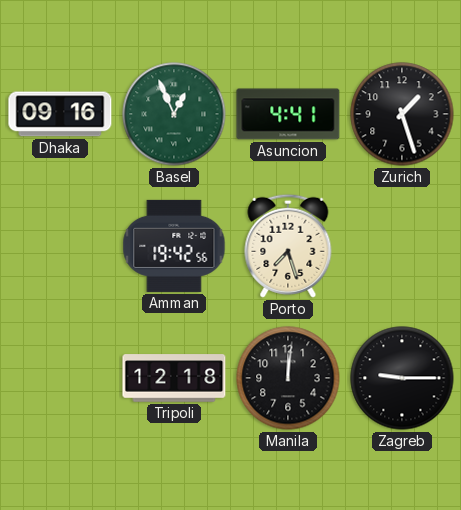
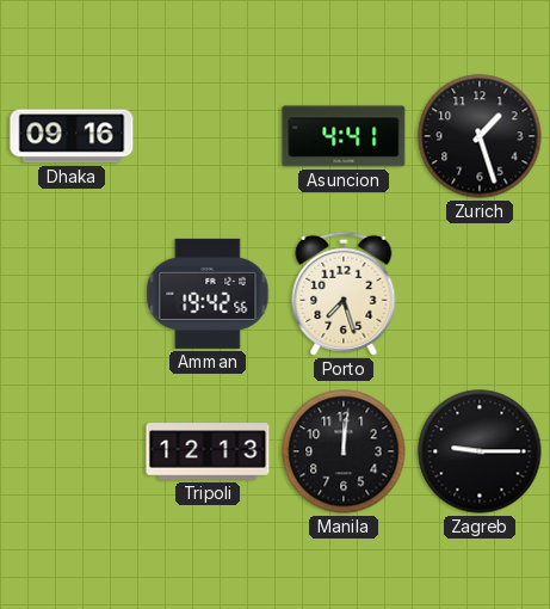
Basel: 12:56 -> none (174, 114)
Tripoli: 12:18 -> 12:13 (208, 451)
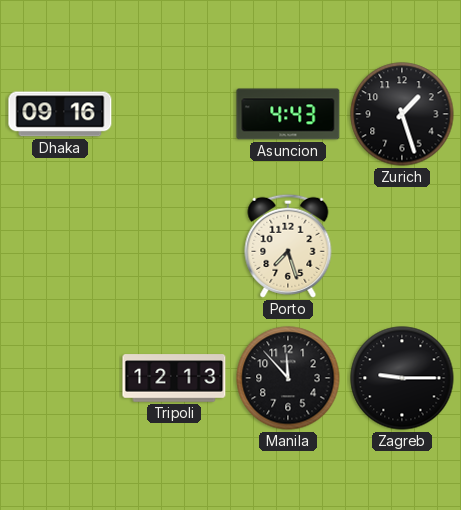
Asuncion: 4:41 -> 4:43 (288, 114)
Amman: 19:42 -> none (208, 294)
Manila: 12:01 -> 11:53 (288, 378)
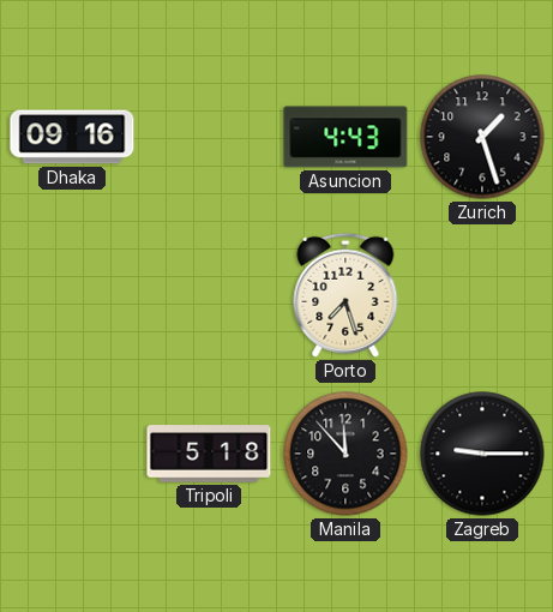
Tripoli: 12:13 -> 5:18 (209, 454)
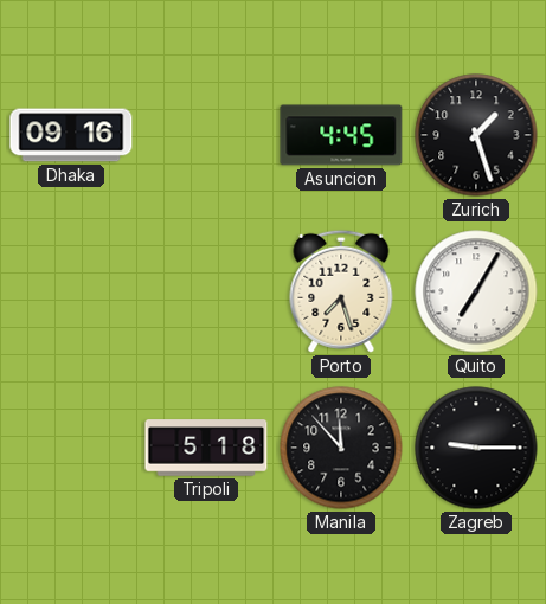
Asuncion: 4:43 -> 4:45 (341, 135)
Quito: none -> 7:05 (476, 291)
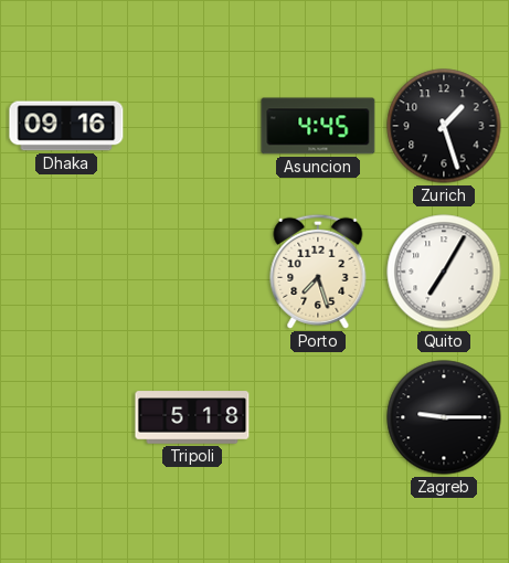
Manila: 11:53 -> none (341, 448)
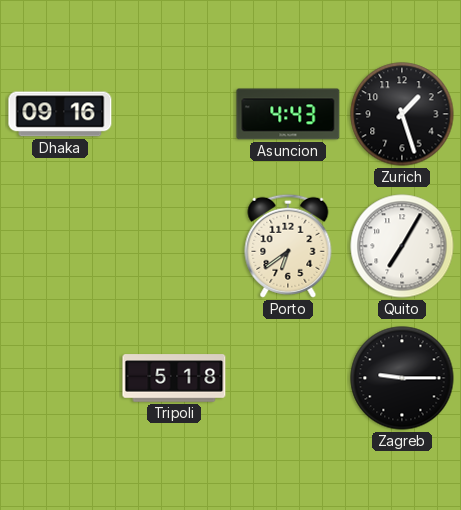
Asuncion: 4:45 -> 4:43 (288, 114)
Porto: 7:27 -> 6:39 (288, 246)
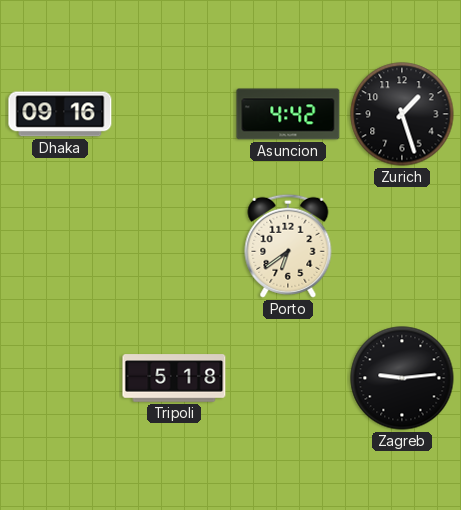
Asuncion: 4:43 -> 4:42 (288, 114)
Quito: 7:05 -> none (402, 246)
Zagreb: 9:15 -> 9:14 (402, 378)
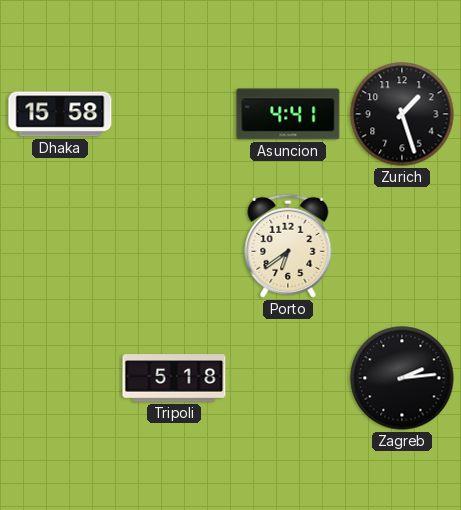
Dhaka: 09:16 -> 15:58 (60, 114)
Asuncion: 4:42 -> 4:41 (288, 114)
Zagreb: 9:14 -> 2:14 (402, 378)
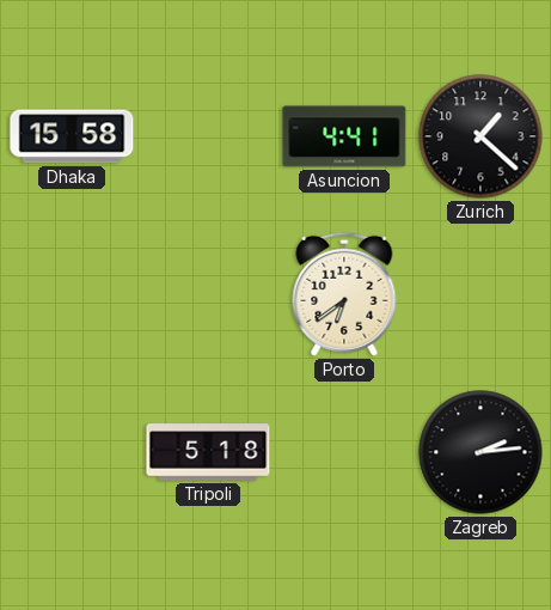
Zurich: 1:27 -> 1:22 (480, 136)
